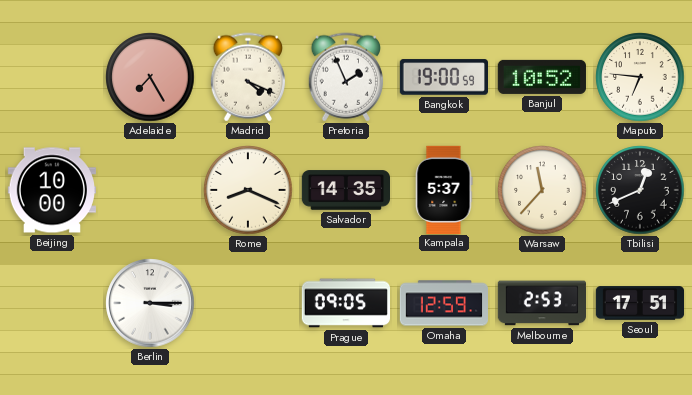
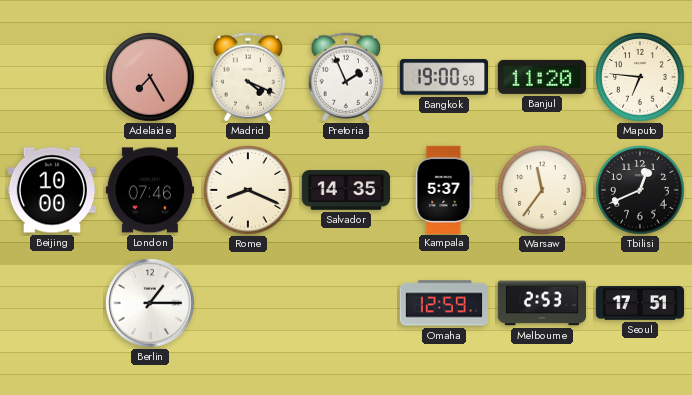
Banjul: 10:52 -> 11:20 (541, 77)
London: none -> 07:46 (149, 190)
Warsaw: 11:37 -> 11:36 (542, 190)
Berlin: 3:15 -> 1:15 (150, 303)
Prague: 09:05 -> none (345, 303)
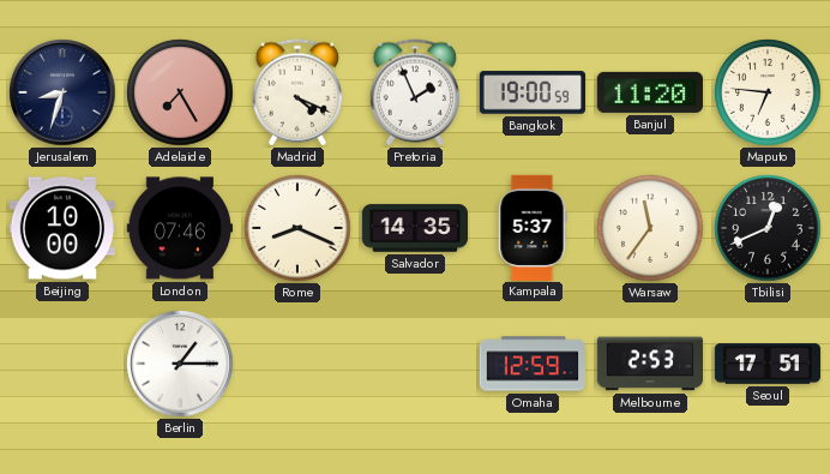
Jerusalem: none -> 8:33 (62, 92)
